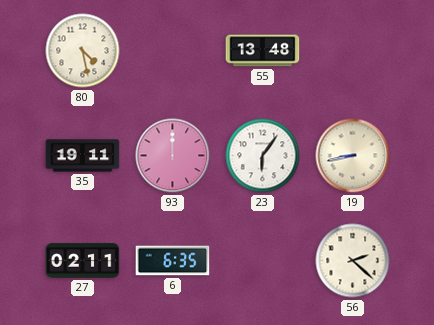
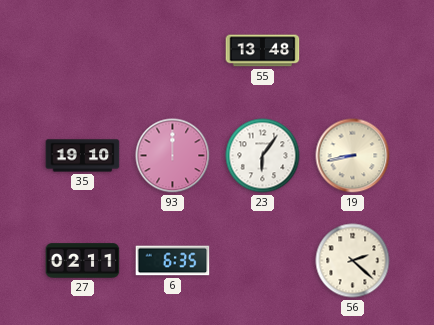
80: 4:28 -> none (83, 51)
35: 19:11 -> 19:10 (83, 156)
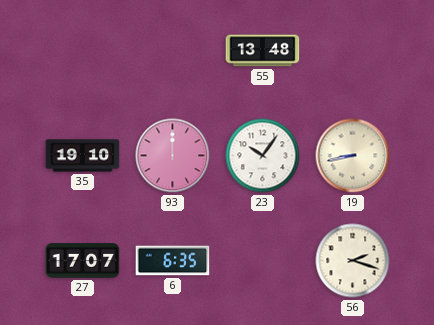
23: 6:06 -> 10:06 (263, 156)
27: 02:11 -> 17:07 (83, 261)
56: 2:22 -> 2:18 (353, 261)
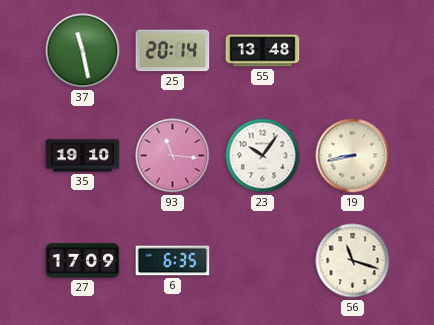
37: none -> 11:28 (83, 51)
25: none -> 20:14 (173, 51)
93: 12:00 -> 11:16 (173, 156)
27: 17:07 -> 17:09 (83, 261)
56: 2:18 -> 11:18 (353, 261)
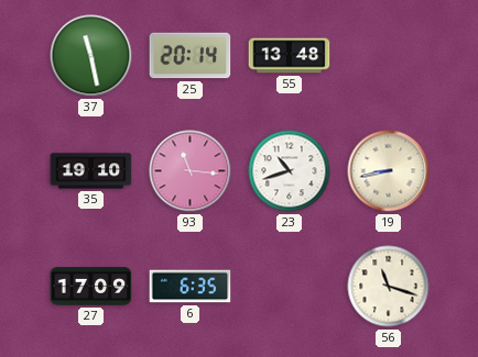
23: 10:06 -> 10:42 (290, 171)
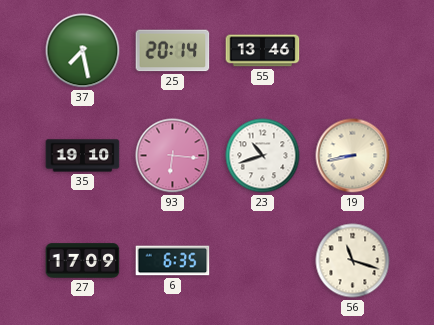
37: 11:28 -> 7:28 (83, 51)
55: 13:48 -> 13:46 (263, 51)
93: 11:16 -> 6:16 (173, 156)
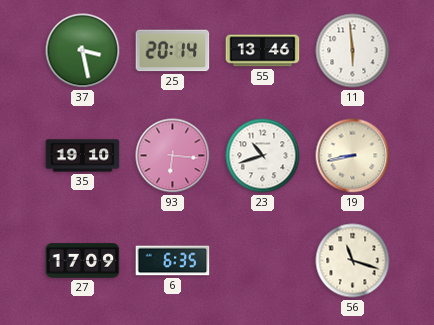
37: 7:28 -> 3:28 (83, 51)
11: none -> 5:59 (353, 51)
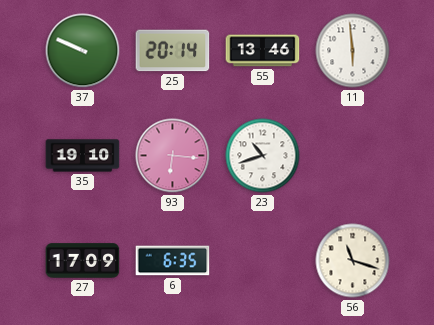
37: 3:28 -> 9:49 (83, 51)
19: 8:43 -> none (353, 156)
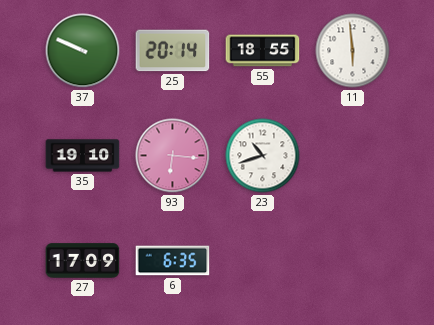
55: 13:46 -> 18:55 (263, 51)
56: 11:18 -> none (353, 261)
